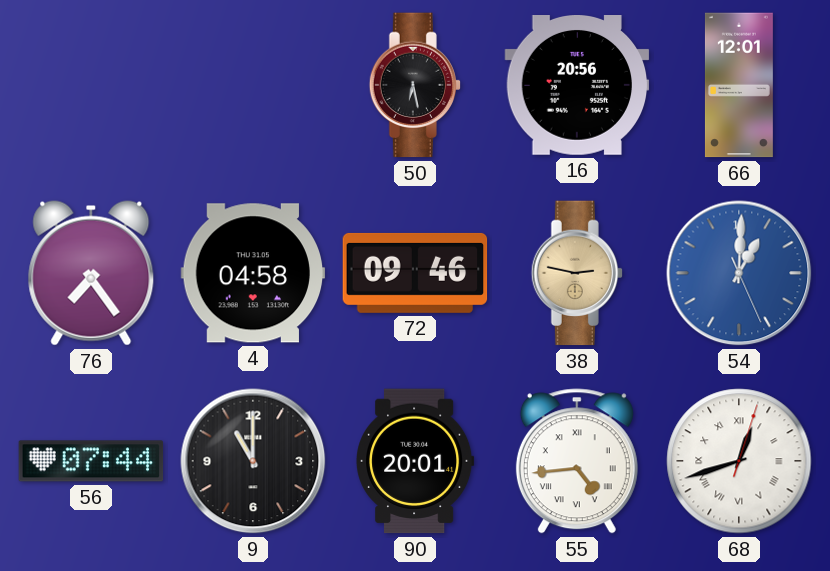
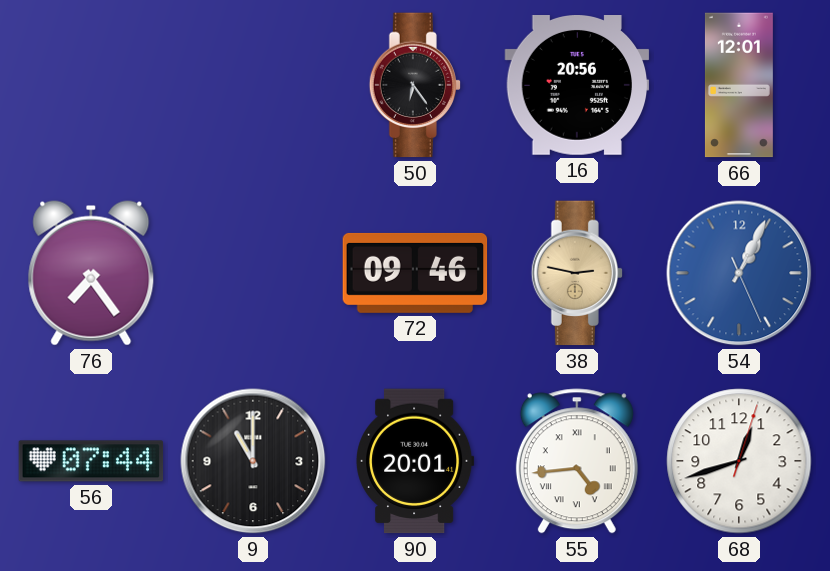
50: 6:28 -> 6:24 (414, 85)
4: 04:58 -> none (253, 273)
54: 1:00 -> 1:04 (739, 273)
68 numerals: Roman -> Arabic (739, 461)
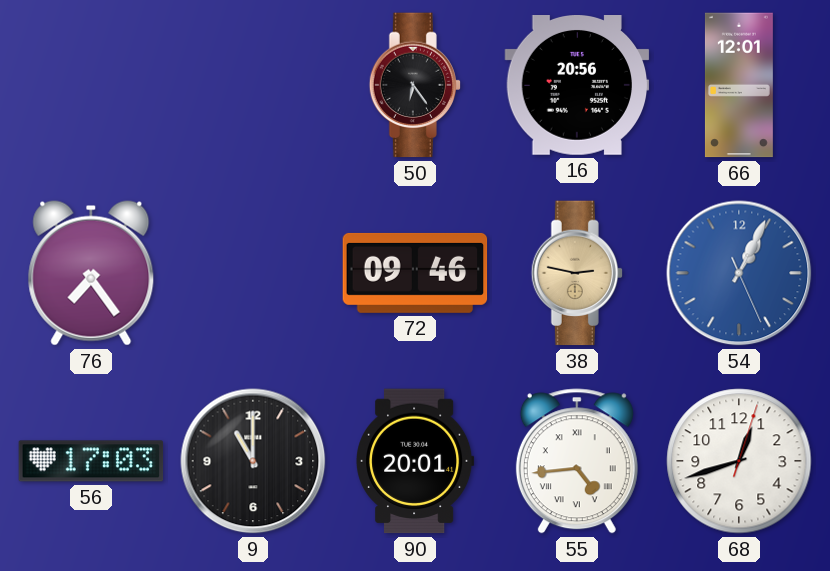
56: 07:44 -> 17:03 (91, 461)
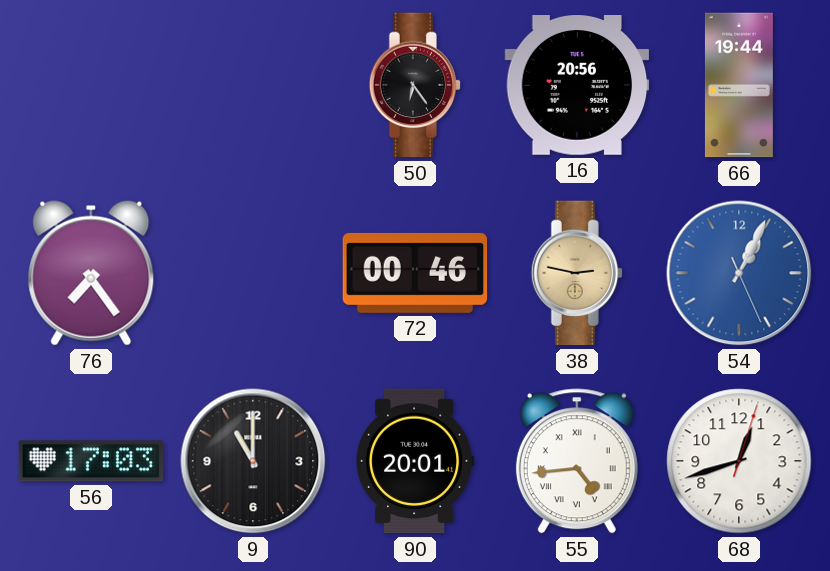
66: 12:01 -> 19:44 (739, 85)
72: 09:46 -> 00:46 (415, 273)
